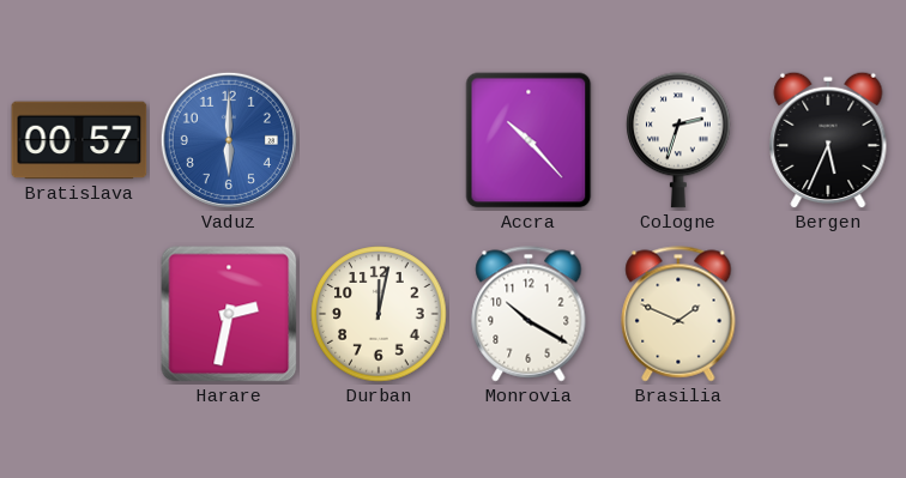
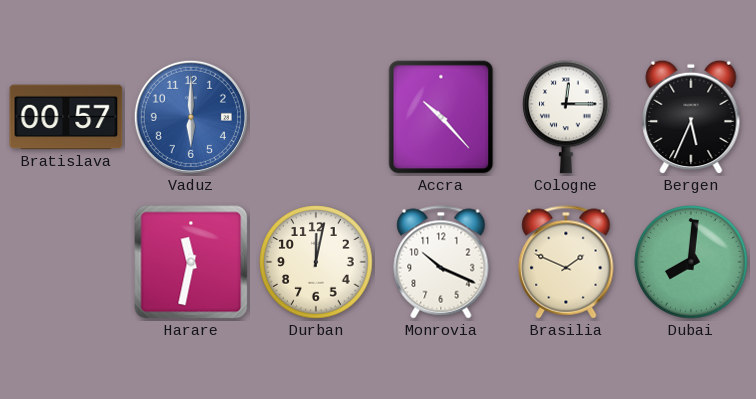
Cologne: 2:33 -> 12:15 (566, 117)
Harare: 2:32 -> 11:32 (191, 262)
Monrovia: 10:20 -> 10:19 (441, 262)
Dubai: none -> 8:01 (691, 262)
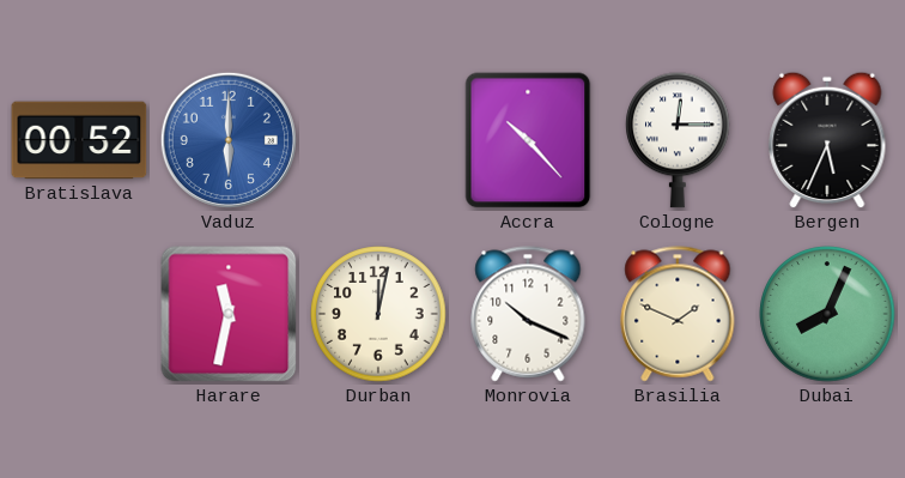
Bratislava: 00:57 -> 00:52 (79, 140)
Dubai: 8:01 -> 8:04 (827, 314)
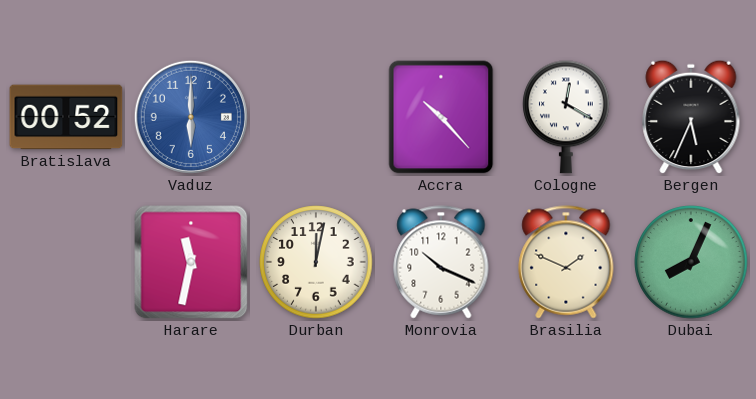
Cologne: 12:15 -> 12:20 (566, 117)
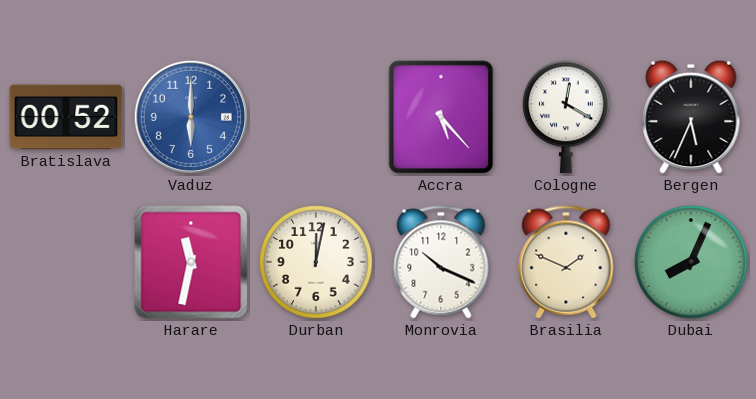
Accra: 10:23 -> 5:23 (441, 117)
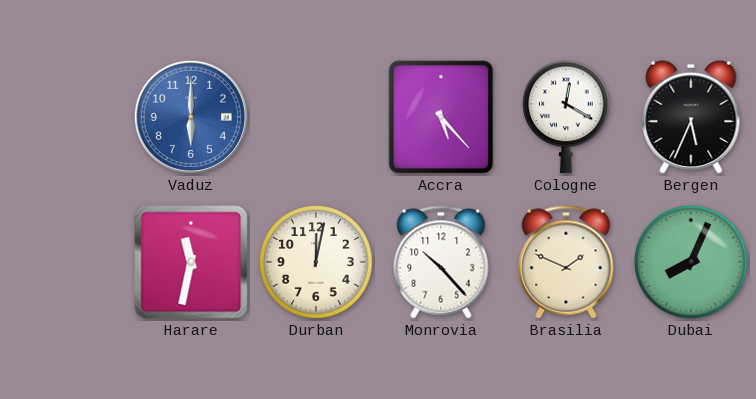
Bratislava: 00:52 -> none (66, 117)
Monrovia: 10:19 -> 10:23 (441, 262)
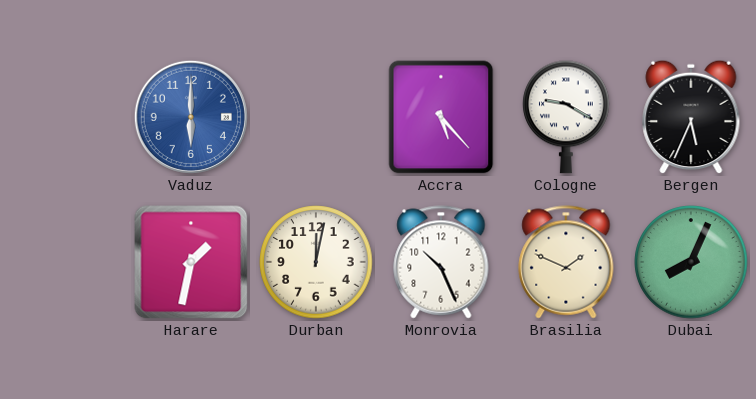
Cologne: 12:20 -> 9:20 (566, 117)
Harare: 11:32 -> 1:32 (191, 262)
Monrovia: 10:23 -> 10:26 (441, 262)
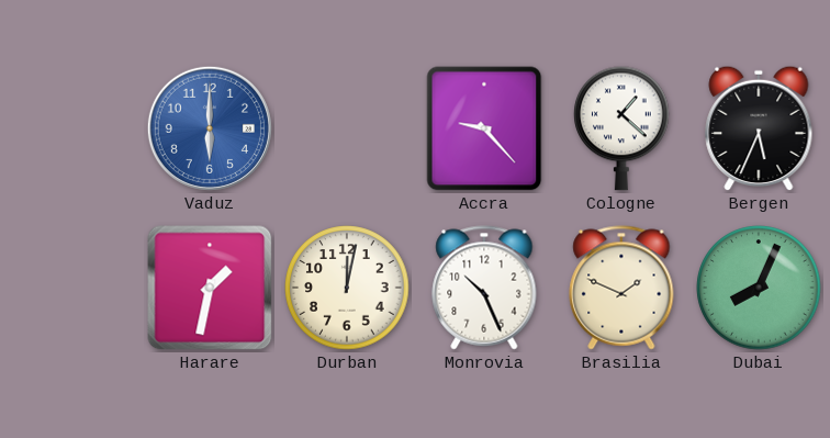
Accra: 5:23 -> 9:23 (484, 128)
Cologne: 9:20 -> 1:22 (621, 128)
